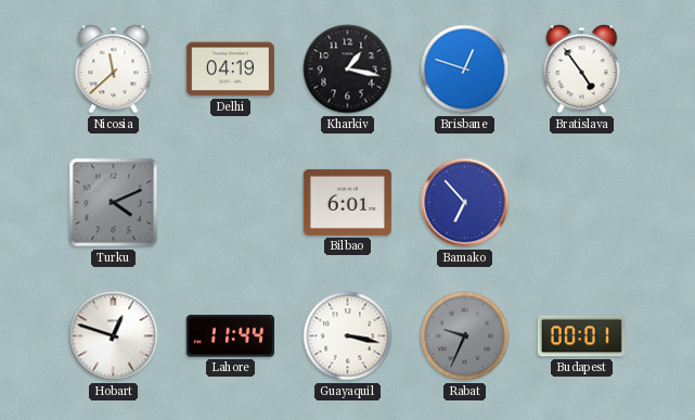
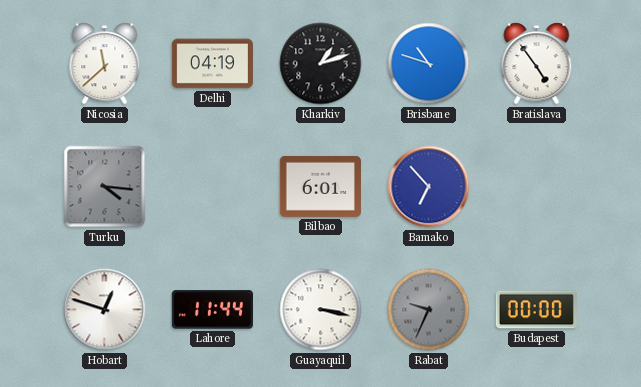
Kharkiv: 1:17 -> 1:12 (321, 64)
Brisbane: 12:48 -> 10:48 (429, 64)
Turku: 4:11 -> 4:16 (105, 187)
Budapest: 00:01 -> 00:00 (536, 310)
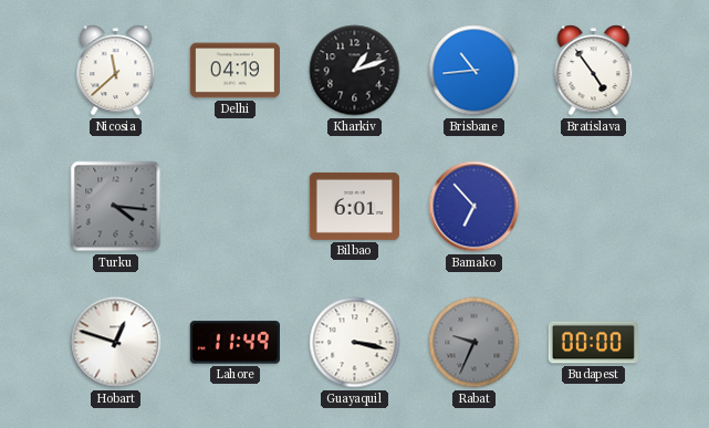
Brisbane: 10:48 -> 10:44 (475, 71)
Lahore: 11:44 -> 11:49 (234, 343)
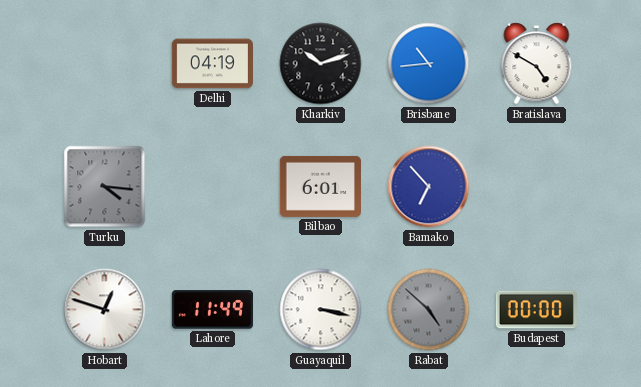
Nicosia: 11:38 -> none (116, 71)
Kharkiv: 1:12 -> 10:12 (321, 64)
Bratislava: 4:54 -> 4:50 (537, 64)
Rabat: 9:34 -> 4:52 (429, 310)
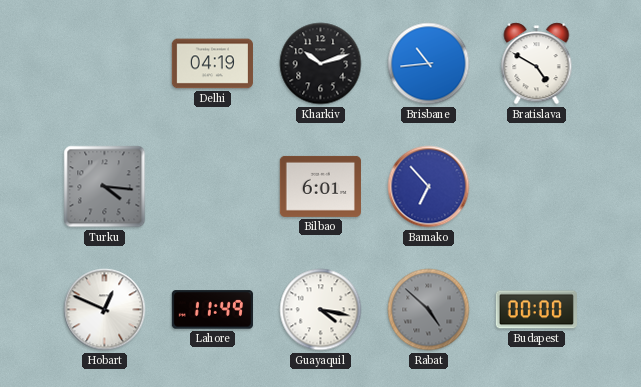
Hobart: 12:48 -> 12:49 (105, 310)
Guayaquil: 3:17 -> 4:17 (321, 310)
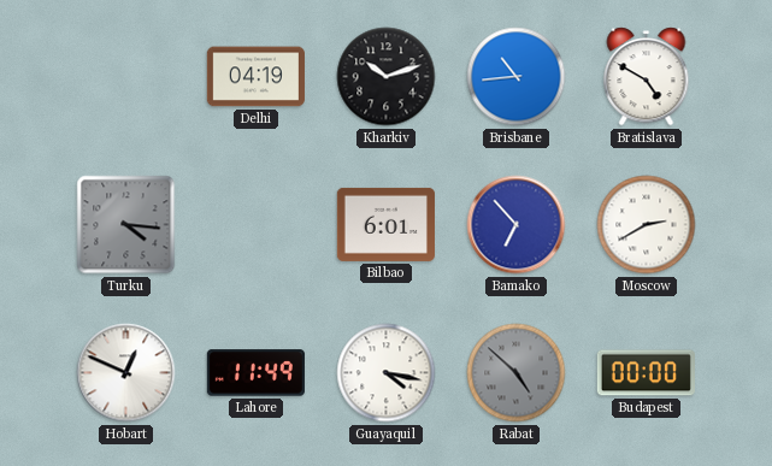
Moscow: none -> 2:40 (647, 225)
